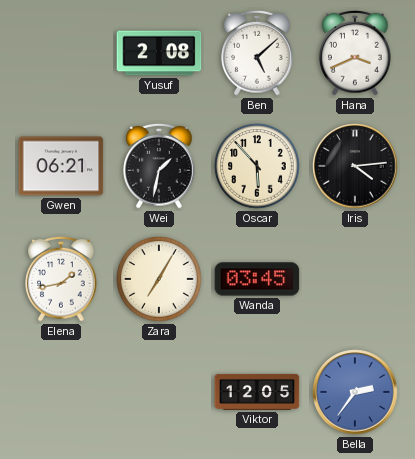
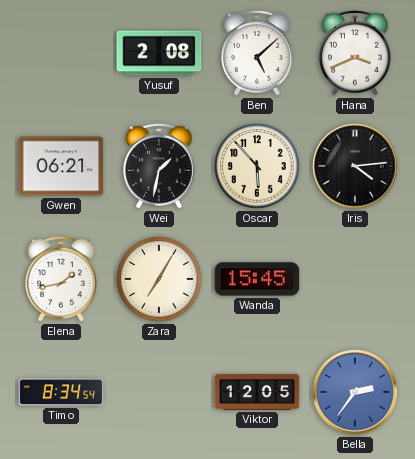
Wanda: 03:45 -> 15:45 (257, 279)
Timo: none -> 8:34 (61, 392)
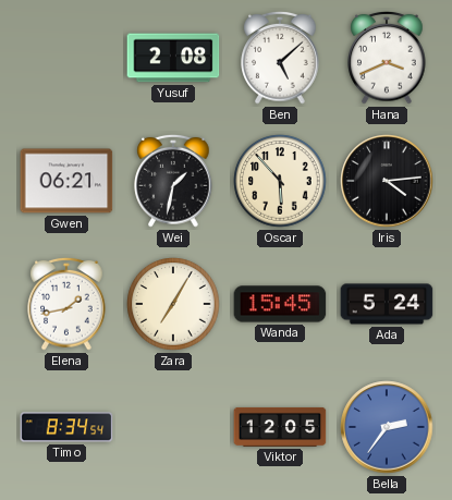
Ada: none -> 5:24 (387, 304)
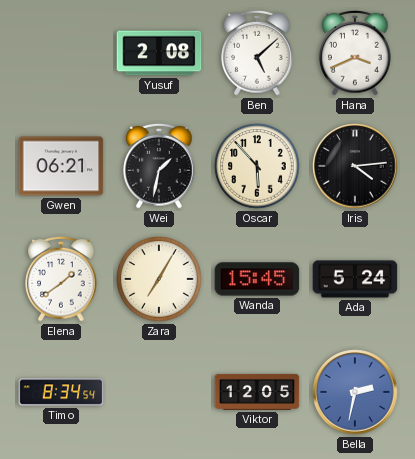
Elena: 1:43 -> 1:39 (61, 279)
Bella: 2:36 -> 2:32 (355, 392)
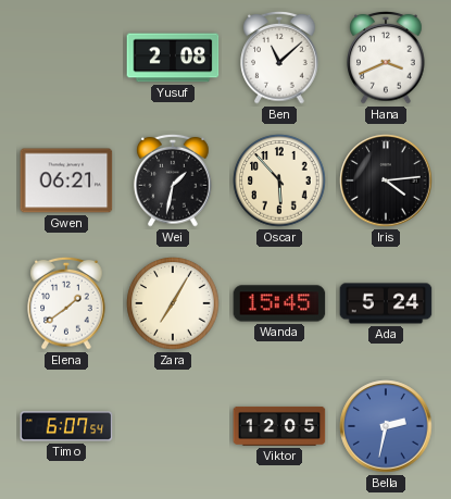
Ben: 5:08 -> 11:08 (279, 58)
Timo: 8:34 -> 6:07 (66, 426)
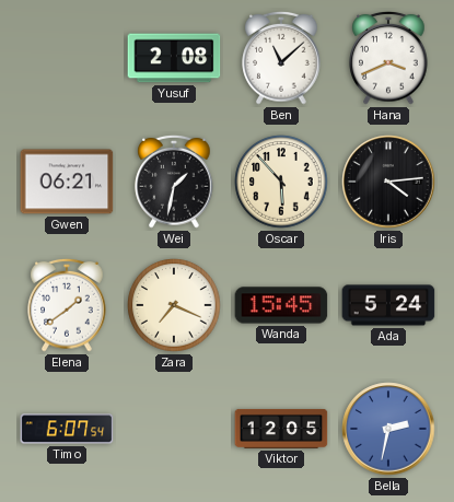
Zara: 7:05 -> 7:19 (174, 305)
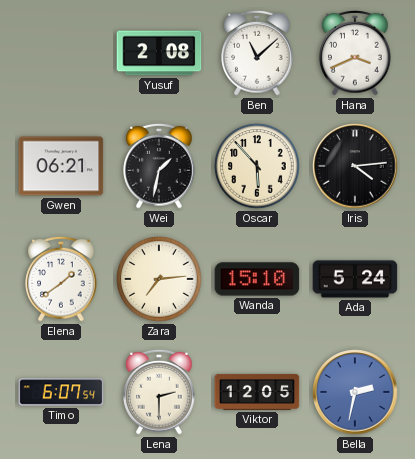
Zara: 7:19 -> 7:14 (159, 279)
Wanda: 15:45 -> 15:10 (257, 279)
Lena: none -> 2:30 (159, 392)
